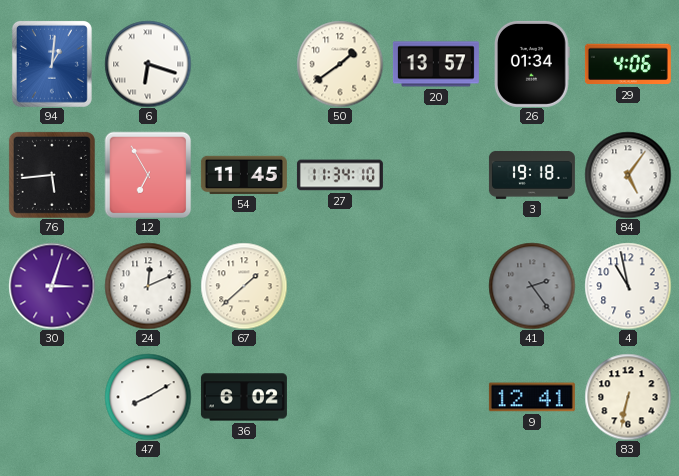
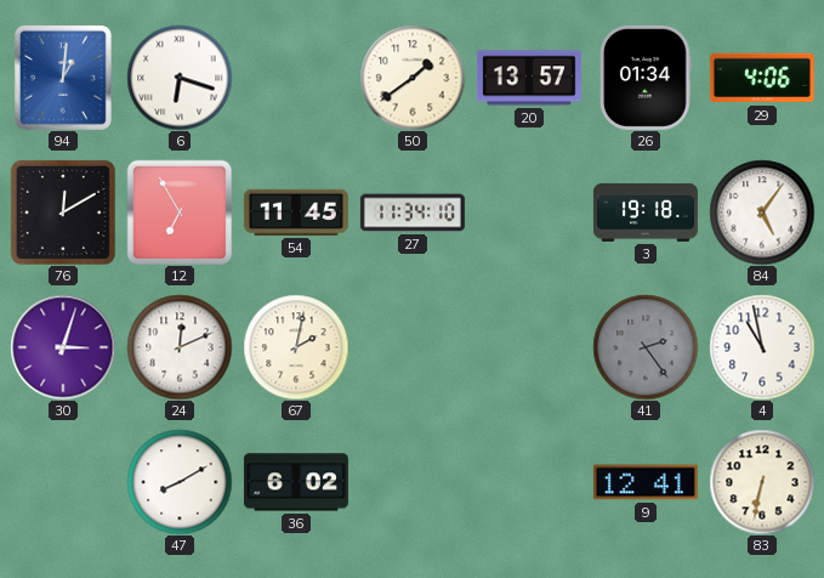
76: 5:44 -> 12:10 (63, 212)
67: 1:38 -> 2:02 (296, 347)
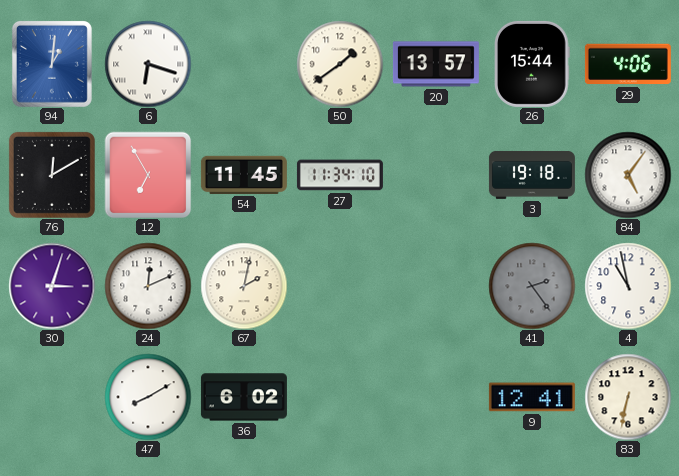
26: 01:34 -> 15:44 (533, 64)
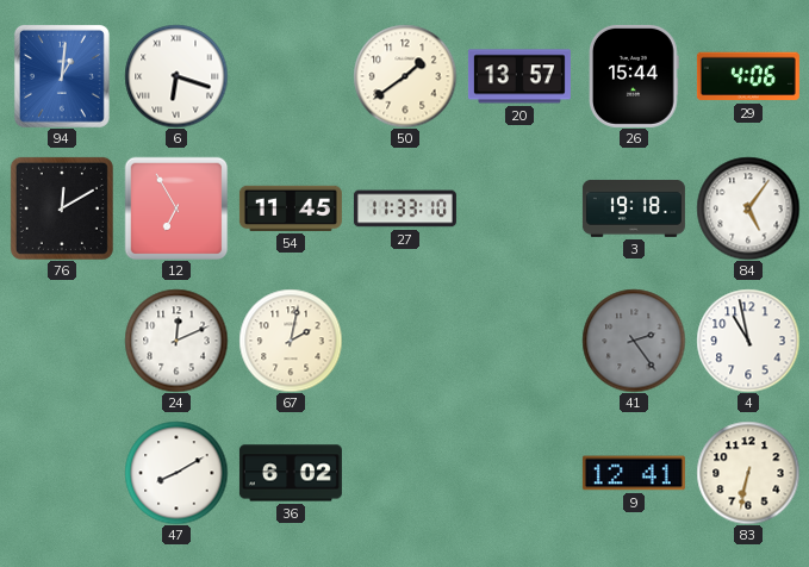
27: 11:34 -> 11:33 (405, 208)
30: 3:03 -> none (52, 286)
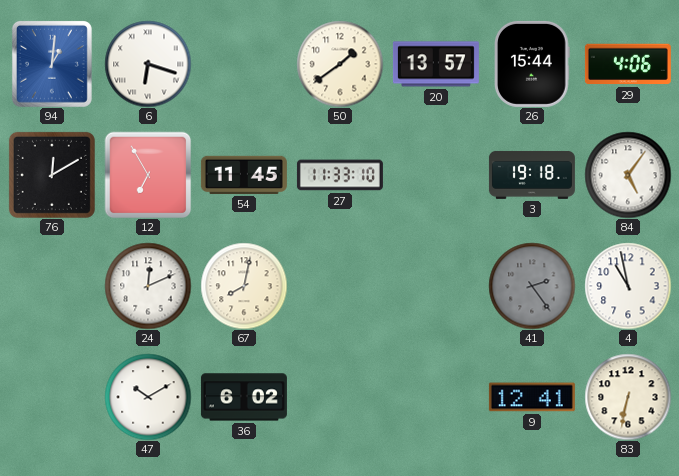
67: 2:02 -> 8:02 (244, 286)
47: 8:10 -> 10:10 (148, 397)
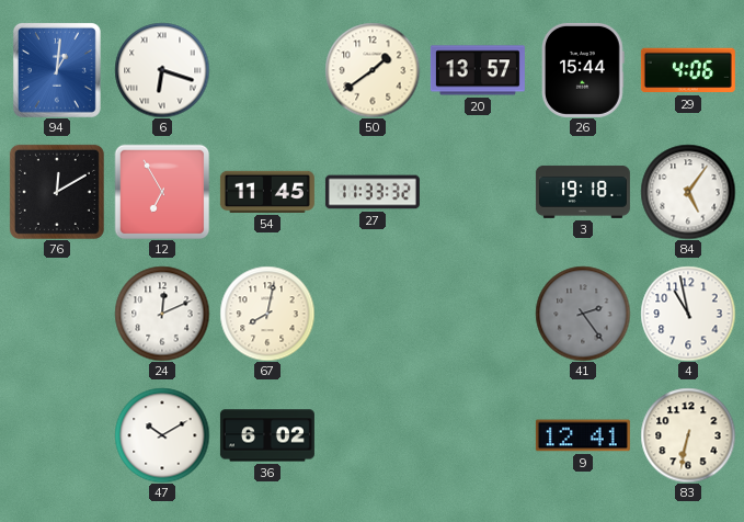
27: 11:33:10 -> 11:33:32 (373, 192)
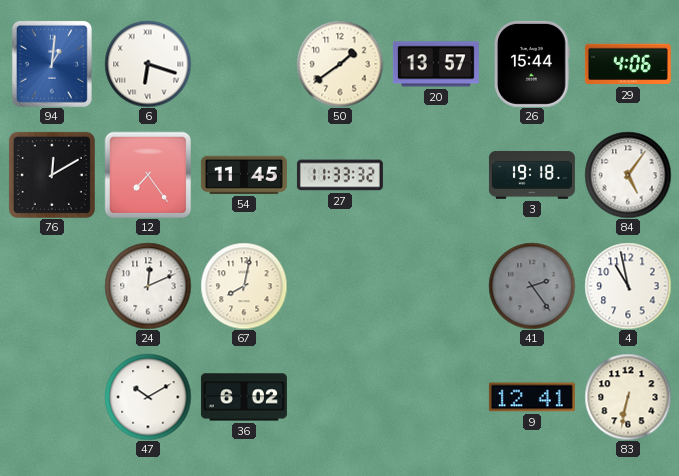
12: 6:55 -> 7:24 (148, 175)
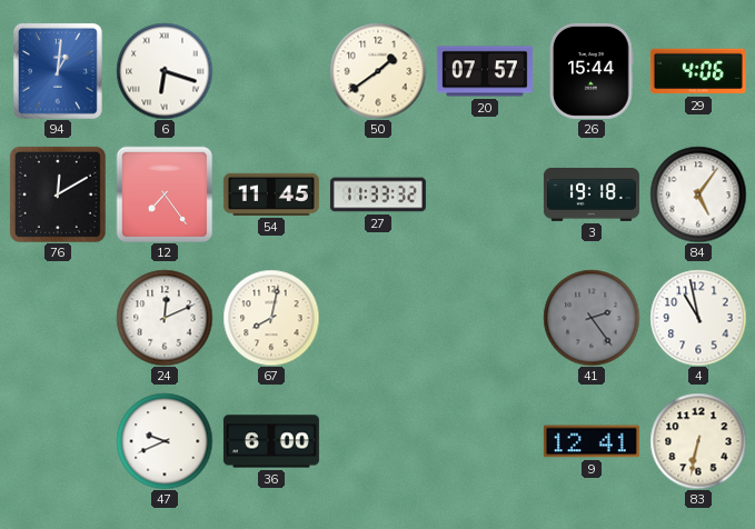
20: 13:57 -> 07:57 (485, 71)
47: 10:10 -> 9:41 (165, 441)
36: 6:02 -> 6:00 (271, 441)
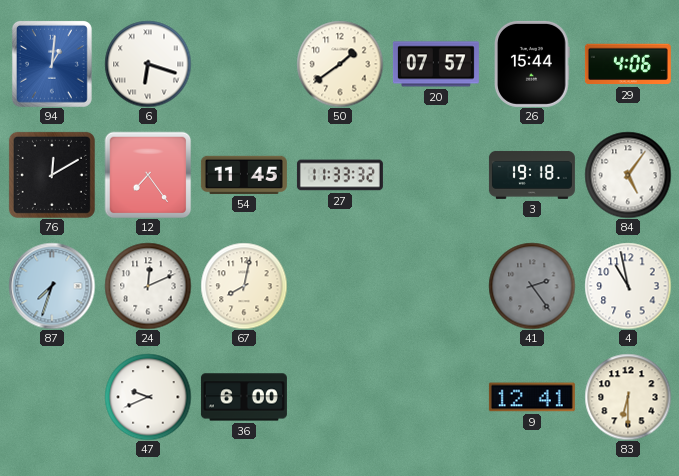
87: none -> 7:33 (52, 286)
83: 6:32 -> 6:30 (628, 397)
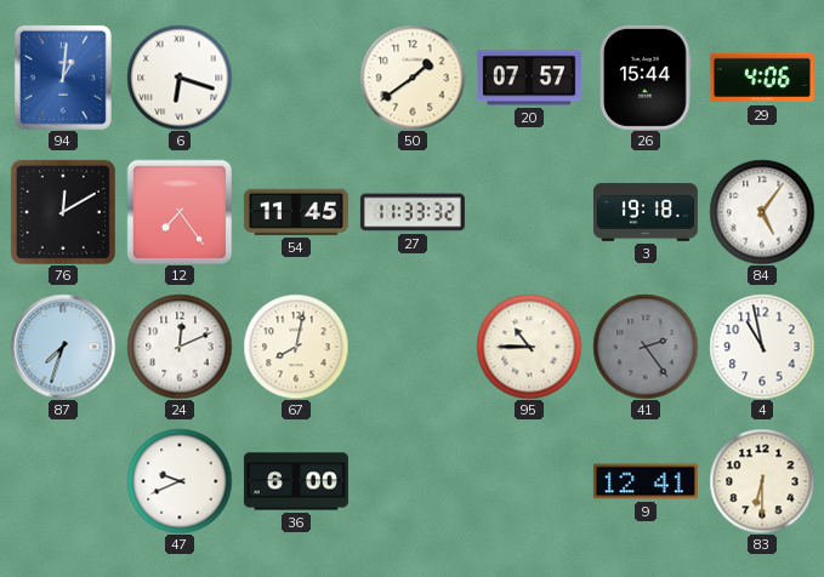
95: none -> 10:45 (529, 347)
